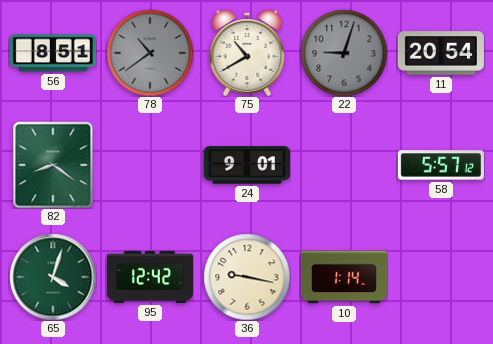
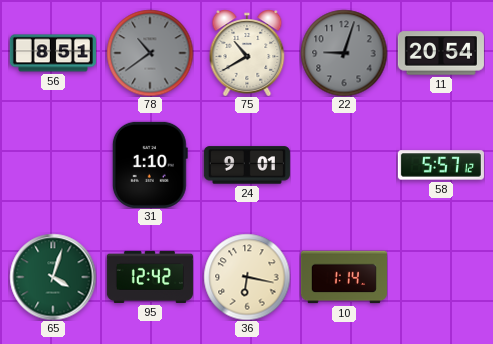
82: 8:21 -> none (53, 165)
31: none -> 1:10 (150, 165)
36: 9:17 -> 6:17 (247, 277)
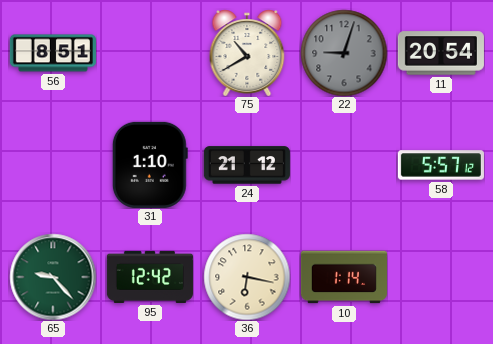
78: 10:39 -> none (150, 53)
24: 9:01 -> 21:12 (247, 165)
65: 4:03 -> 9:23 (53, 277)
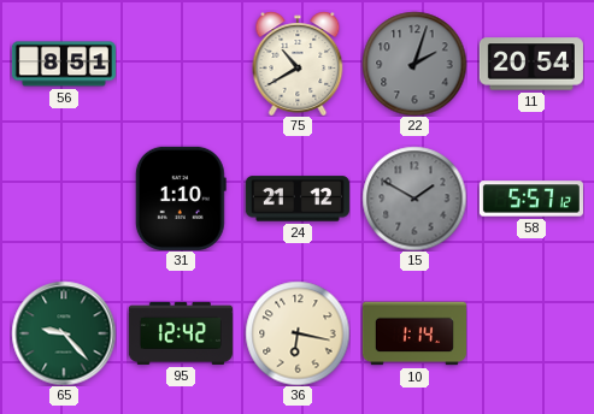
22: 9:03 -> 2:03 (414, 64)
15: none -> 1:50 (414, 199)
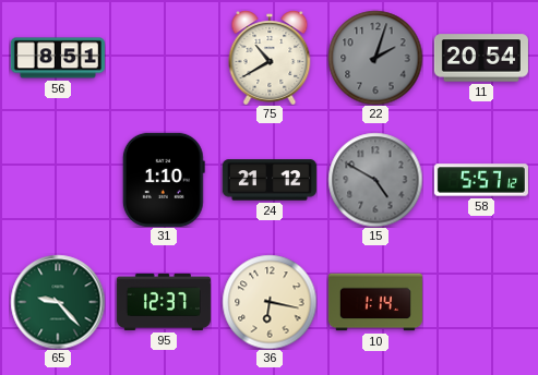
15: 1:50 -> 4:50 (375, 180)
95: 12:42 -> 12:37 (164, 302)
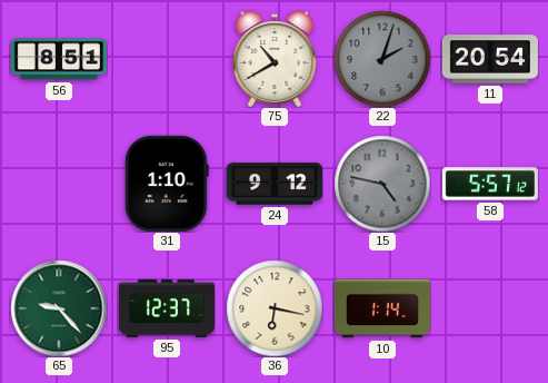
24: 21:12 -> 9:12 (275, 184)
15: 4:50 -> 4:47 (382, 184)
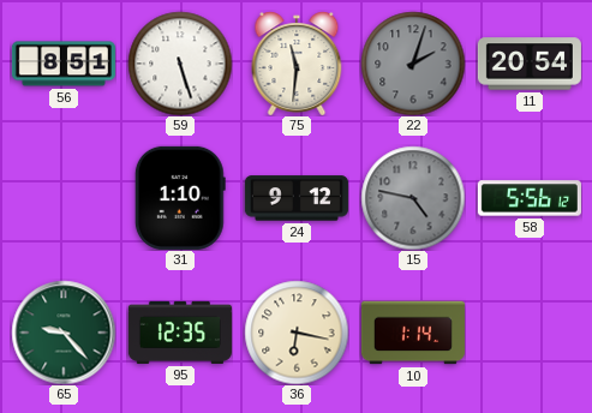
59: none -> 5:27 (180, 64)
75: 10:40 -> 11:31 (297, 64)
58: 5:57 -> 5:56 (530, 198)
95: 12:37 -> 12:35 (180, 333)
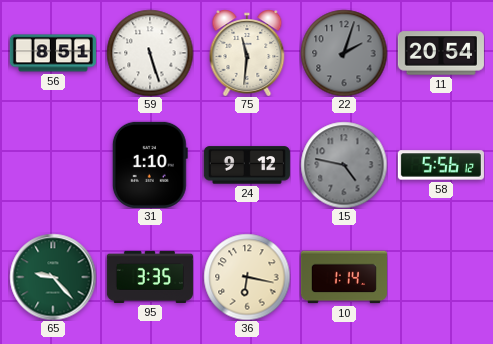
95: 12:35 -> 3:35 (150, 277)
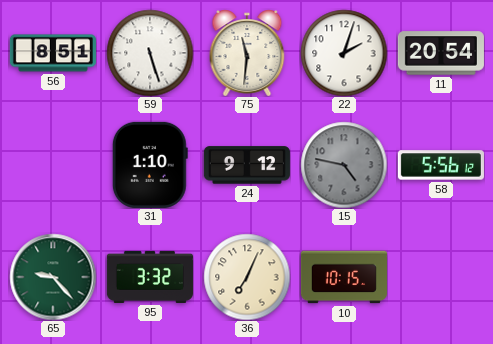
22 dial: grey -> white (344, 53)
95: 3:35 -> 3:32 (150, 277)
36: 6:17 -> 7:04 (247, 277)
10: 1:14 -> 10:15 (344, 277)
